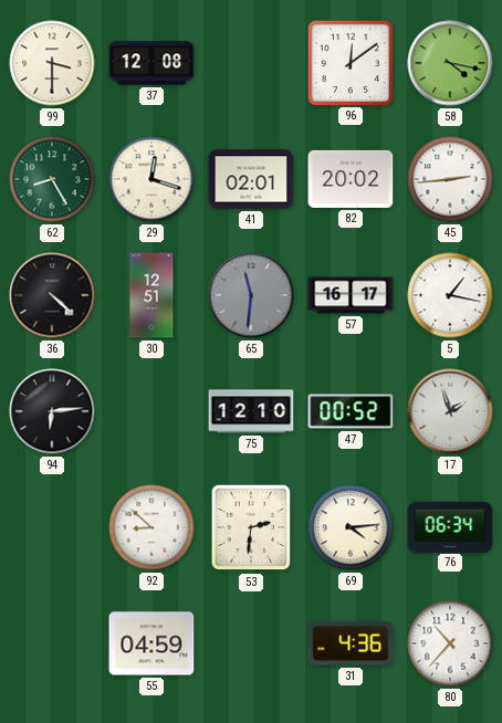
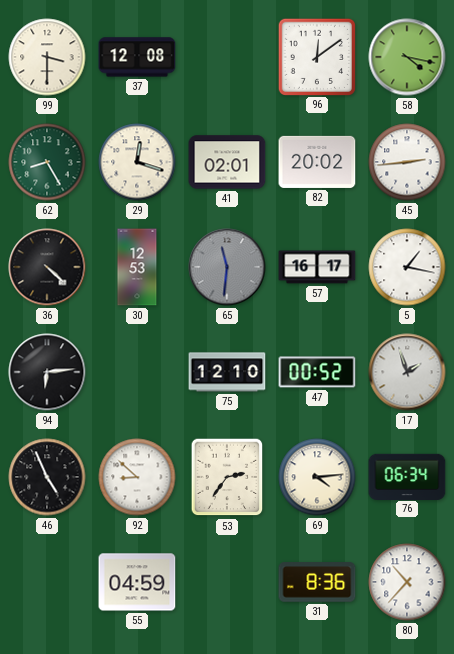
30: 12:51 -> 12:53 (137, 267)
46: none -> 4:56 (47, 477)
53: 2:31 -> 2:36 (227, 477)
31: 4:36 -> 8:36 (317, 582)
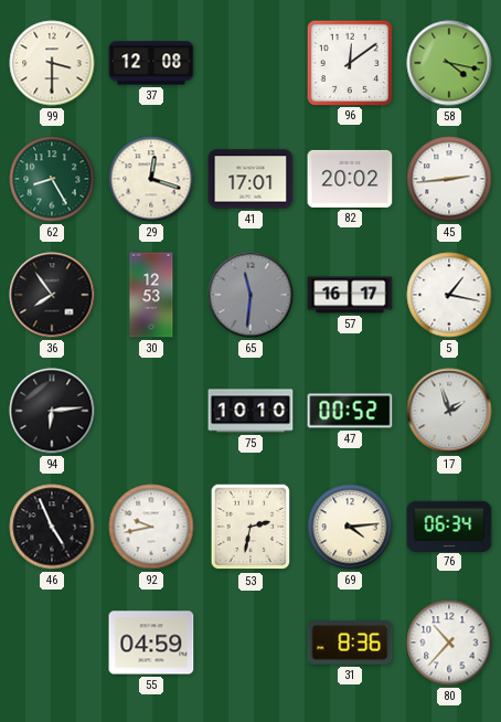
41: 02:01 -> 17:01 (250, 179)
36: 4:22 -> 7:54 (52, 295)
75: 12:10 -> 10:10 (250, 411)
92: 8:52 -> 9:43 (151, 527)
53: 2:36 -> 2:32 (250, 527)
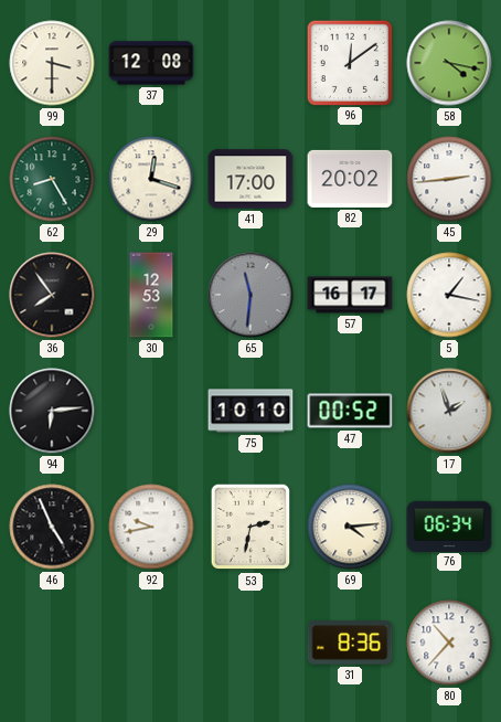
41: 17:01 -> 17:00 (250, 179)
55: 04:59 -> none (151, 643)
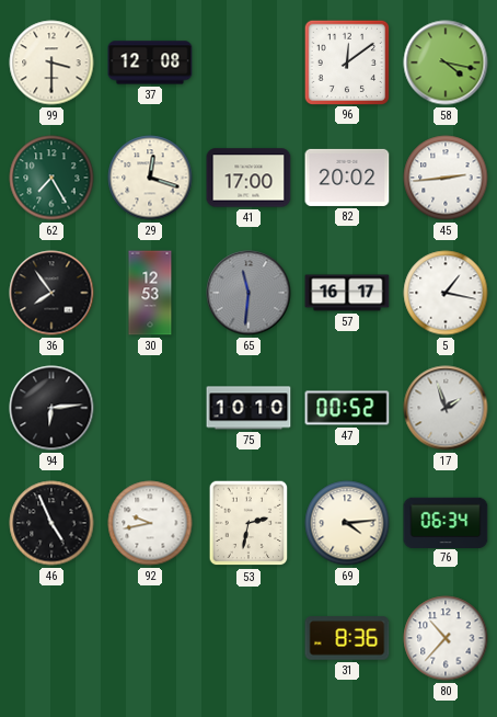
62: 8:25 -> 7:25 (51, 178)
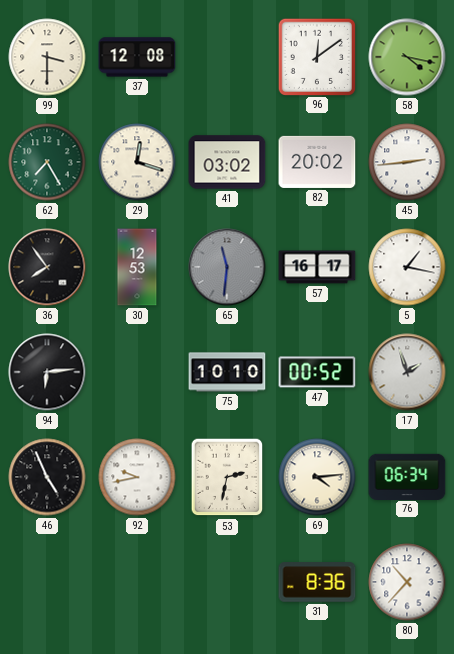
41: 17:00 -> 03:02 (227, 162)
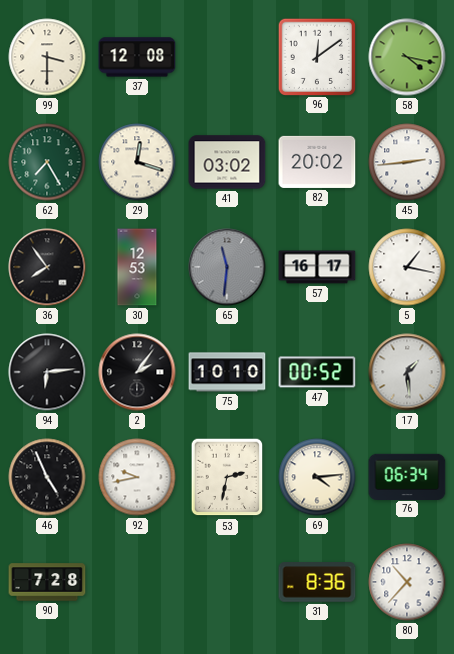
2: none -> 2:06 (137, 372)
17: 1:57 -> 1:29 (407, 372)
90: none -> 7:28 (47, 582)
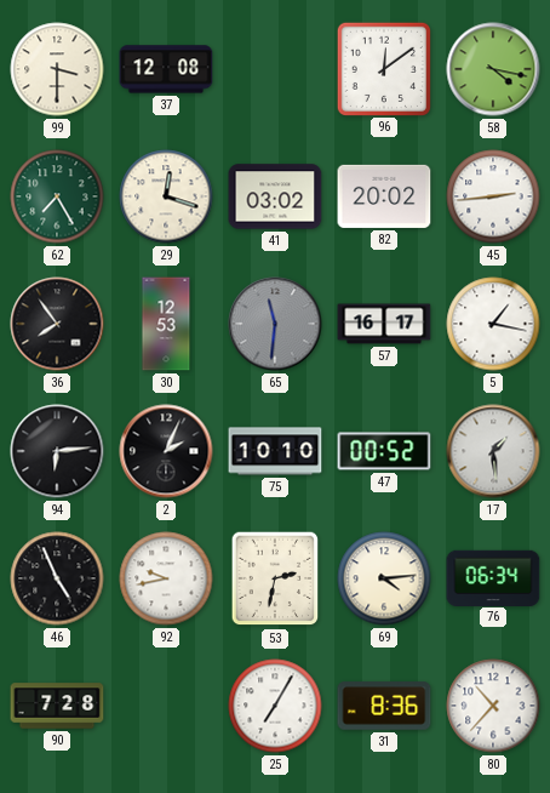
2: 2:06 -> 2:04 (166, 451)
25: none -> 7:05 (275, 706)
